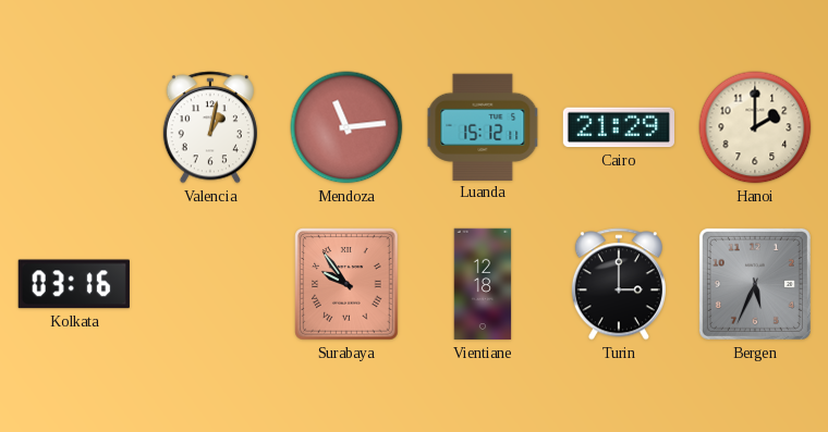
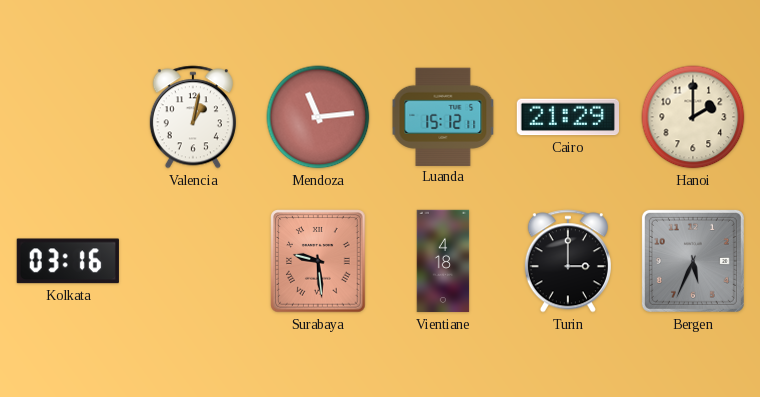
Surabaya: 9:54 -> 9:29 (318, 261)
Vientiane: 12:18 -> 4:18 (443, 261)
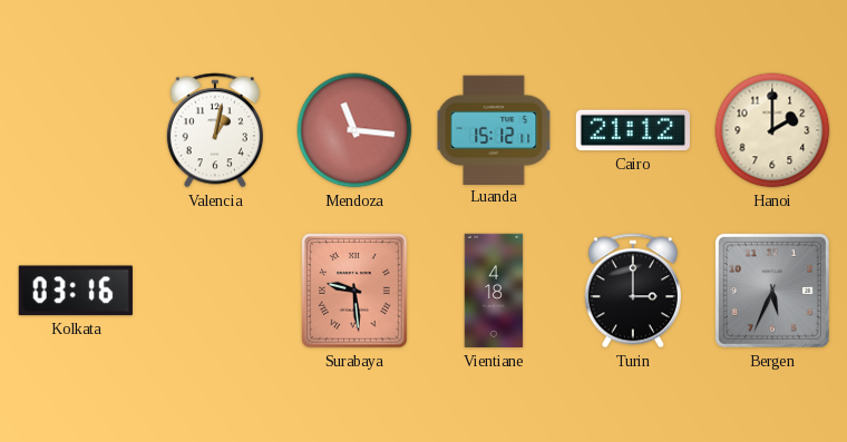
Mendoza: 11:14 -> 11:16 (354, 130)
Cairo: 21:29 -> 21:12 (632, 130)
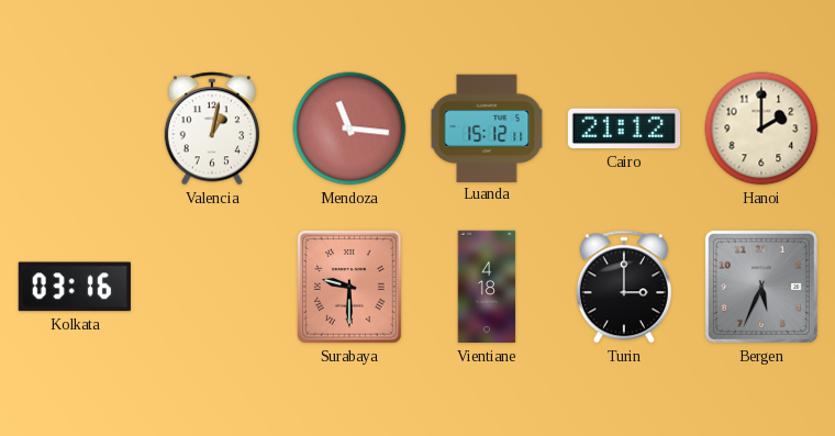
Surabaya: 9:29 -> 9:30 (349, 287)
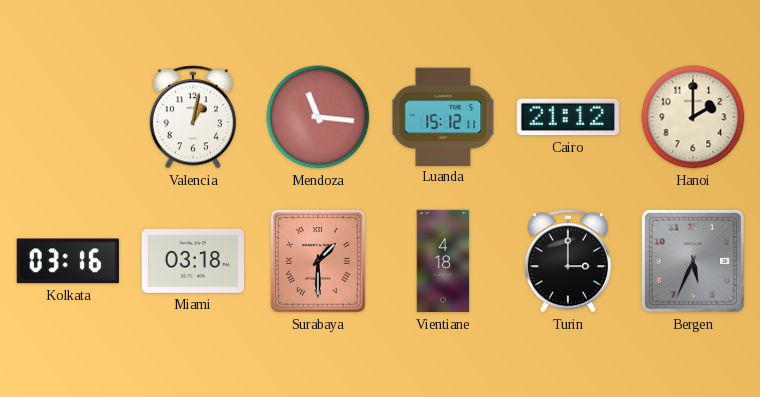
Miami: none -> 03:18 (192, 261)
Surabaya: 9:30 -> 1:30 (318, 261)
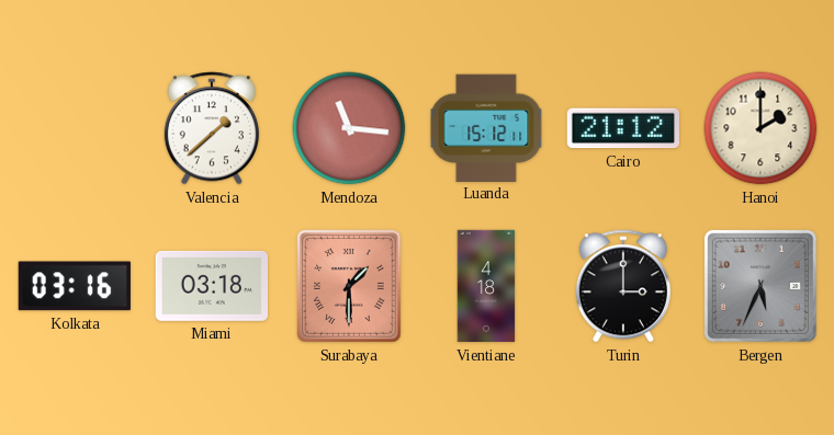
Valencia: 1:02 -> 1:38 (212, 128)
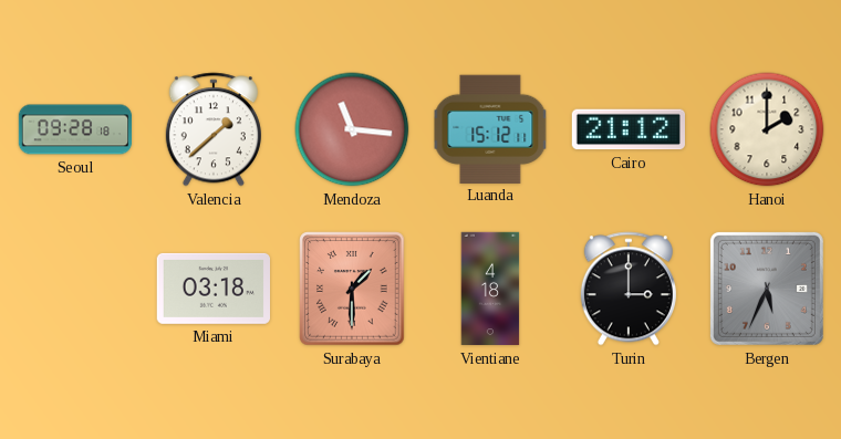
Seoul: none -> 09:28 (75, 129)
Kolkata: 03:16 -> none (75, 286)
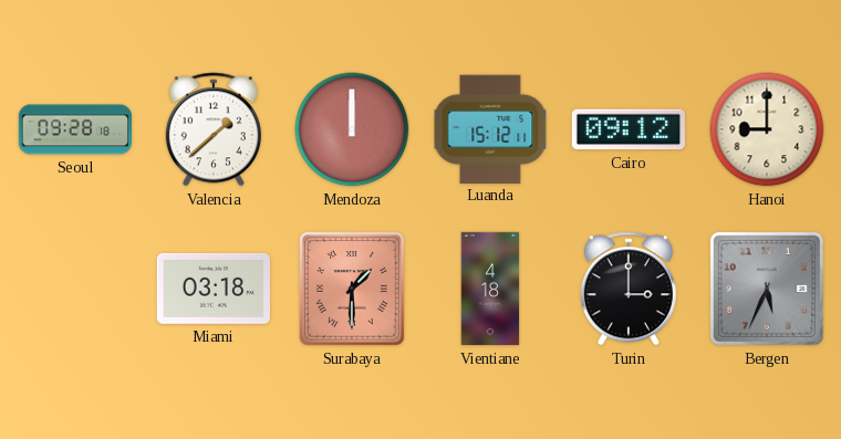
Mendoza: 11:16 -> 12:00 (352, 129)
Cairo: 21:12 -> 09:12 (627, 129)
Hanoi: 2:00 -> 9:00 (767, 129)
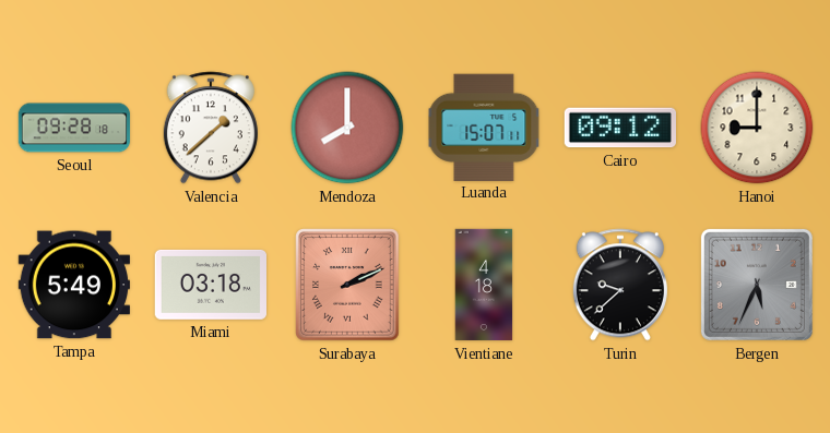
Mendoza: 12:00 -> 8:00 (347, 128)
Luanda: 15:12 -> 15:07 (484, 127)
Tampa: none -> 5:49 (73, 285)
Surabaya: 1:30 -> 2:11 (347, 285)
Turin: 3:00 -> 9:38 (620, 285)
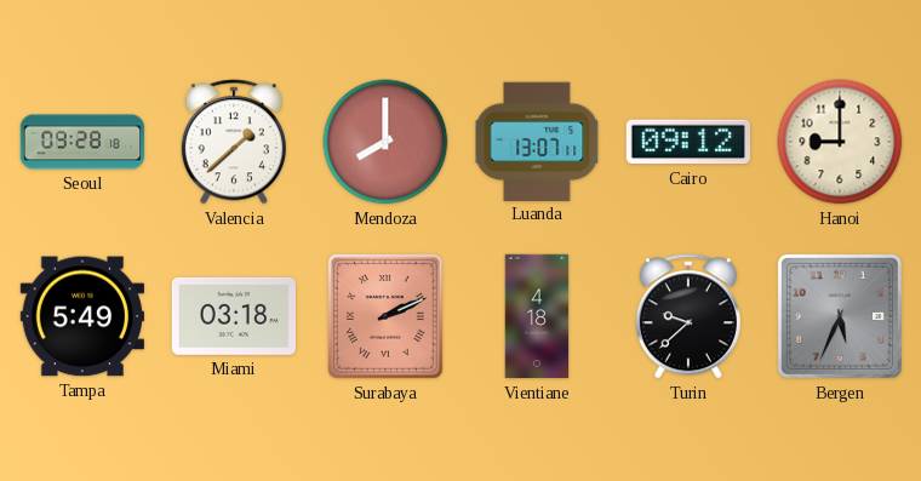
Luanda: 15:07 -> 13:07 (537, 141)
